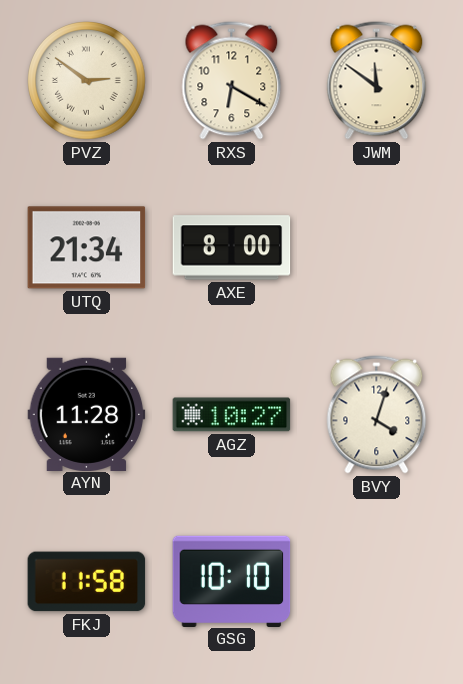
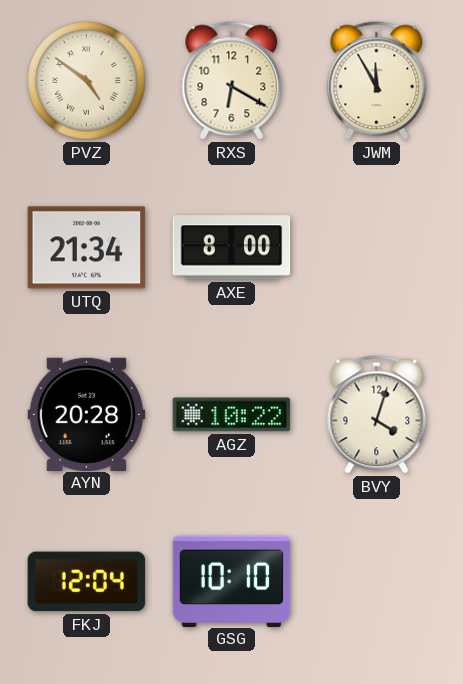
PVZ: 2:51 -> 4:51 (87, 81)
JWM: 11:51 -> 11:55 (377, 81)
AYN: 11:28 -> 20:28 (87, 414)
AGZ: 10:27 -> 10:22 (232, 415)
FKJ: 11:58 -> 12:04 (87, 582)
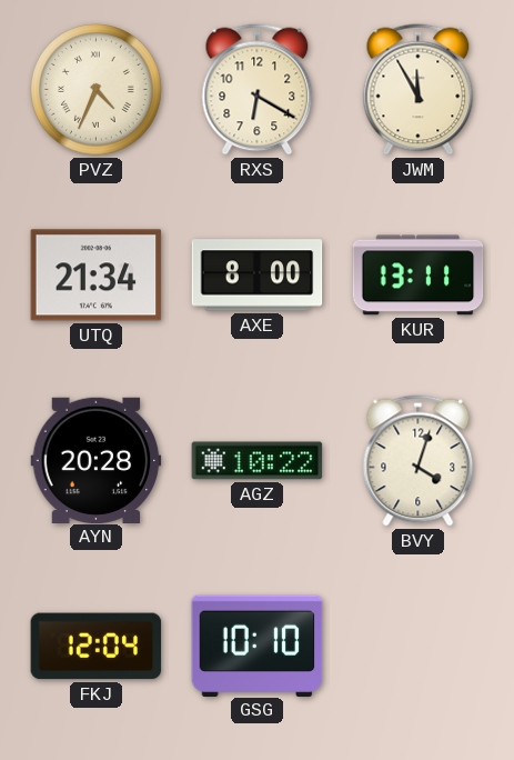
PVZ: 4:51 -> 4:34 (97, 90)
KUR: none -> 13:11 (419, 276)
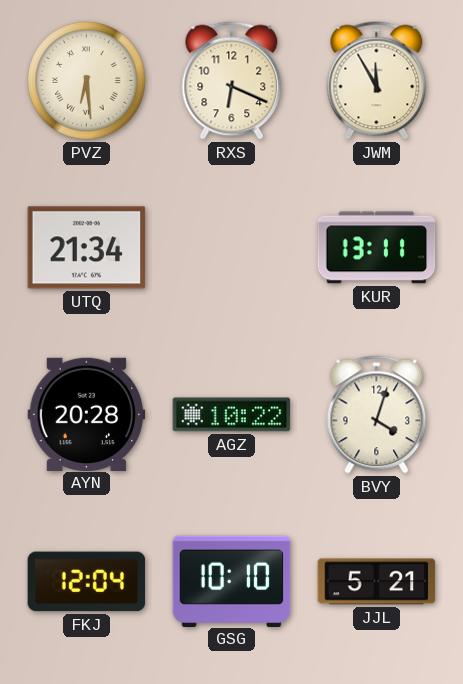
PVZ: 4:34 -> 6:29 (87, 81)
RXS: 6:20 -> 6:19 (232, 81)
AXE: 8:00 -> none (258, 276)
JJL: none -> 5:21 (377, 582)
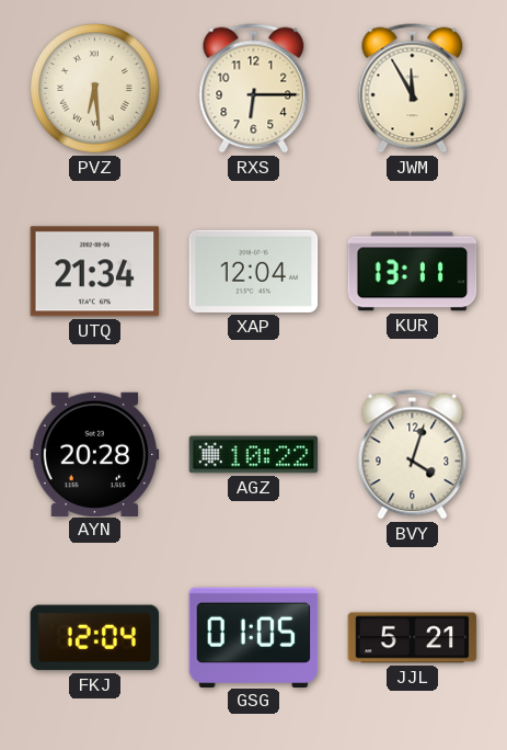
RXS: 6:19 -> 6:15 (254, 89)
XAP: none -> 12:04 (254, 271)
GSG: 10:10 -> 01:05 (254, 637)
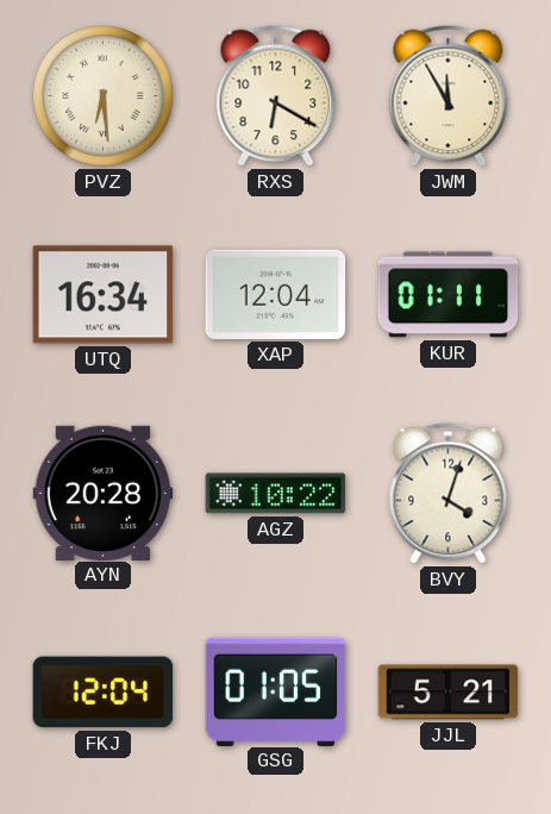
RXS: 6:15 -> 6:20 (276, 96)
UTQ: 21:34 -> 16:34 (104, 295)
KUR: 13:11 -> 01:11 (449, 295)
